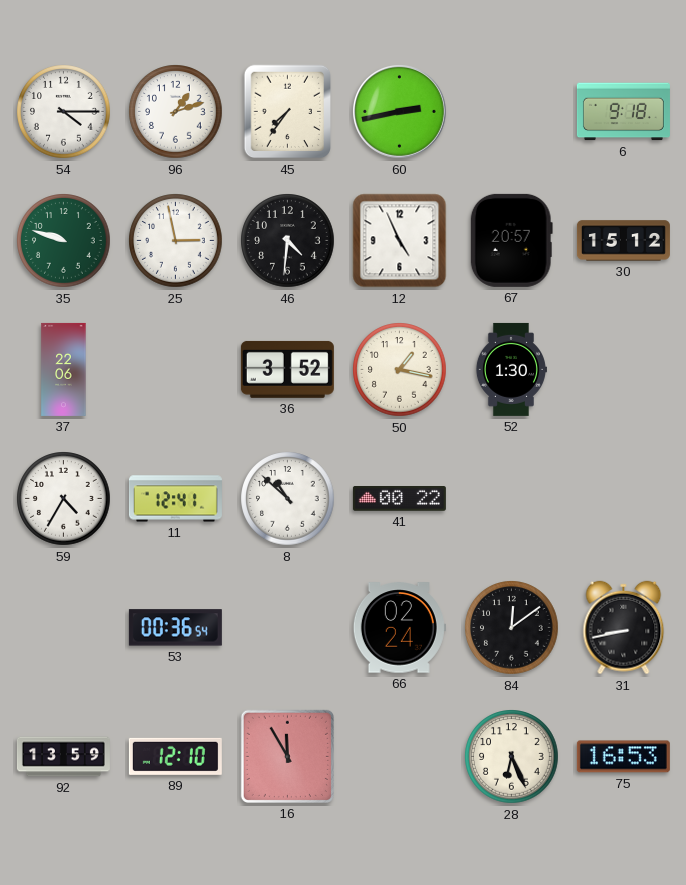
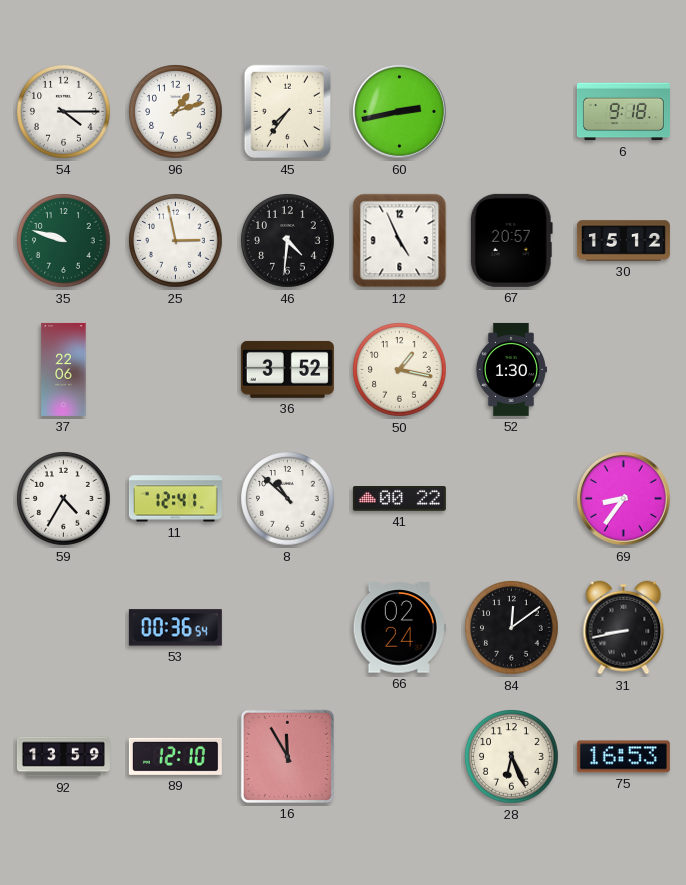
69: none -> 8:36 (623, 498)
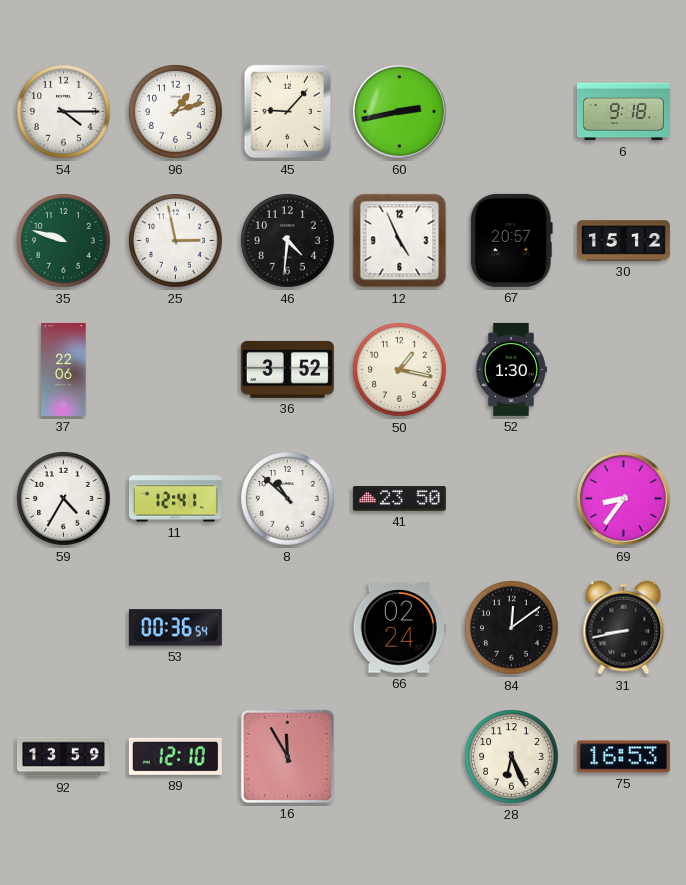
45: 7:36 -> 9:07 (288, 112)
41: 00:22 -> 23:50 (399, 499)
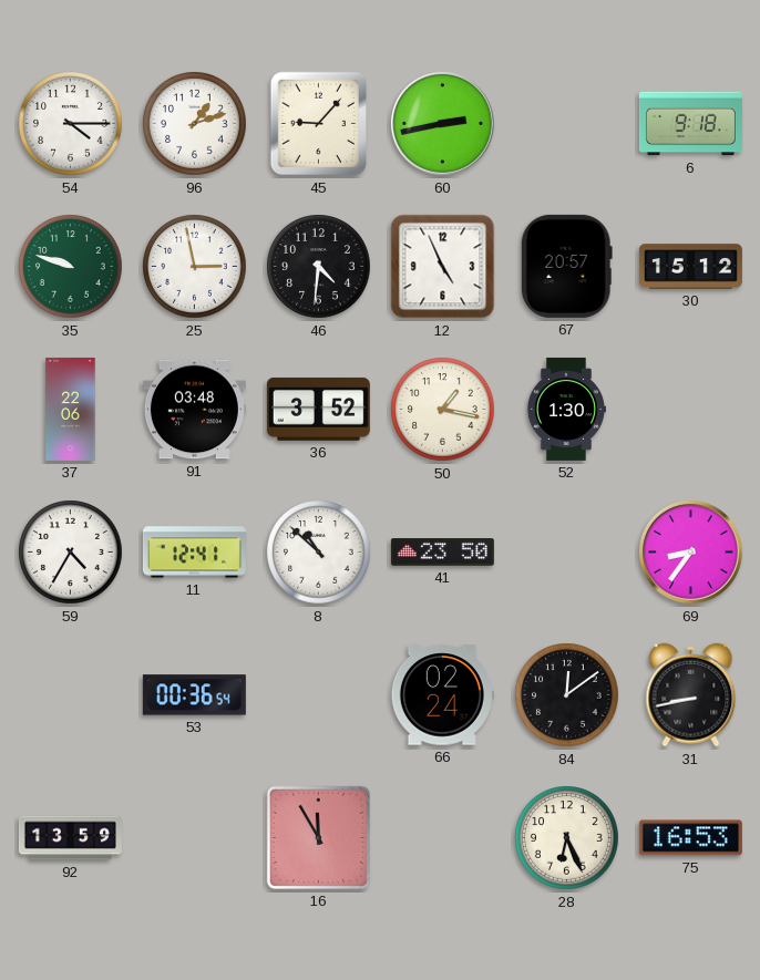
91: none -> 03:48 (194, 410)
89: 12:10 -> none (175, 756)
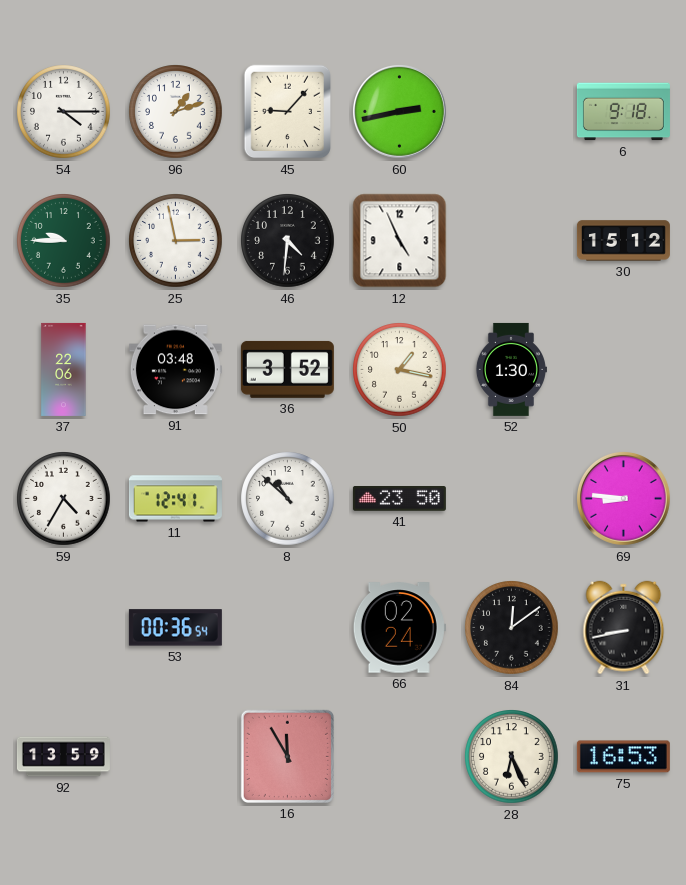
35: 9:48 -> 9:45 (64, 241)
67: 20:57 -> none (566, 266)
69: 8:36 -> 8:46 (623, 498)
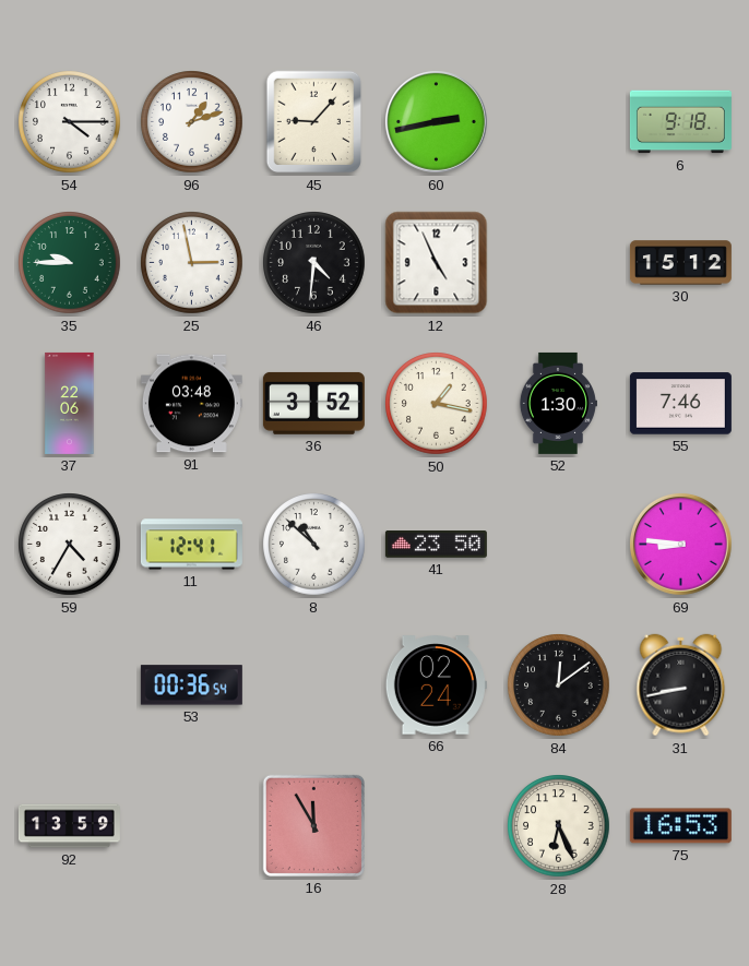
55: none -> 7:46 (680, 404)
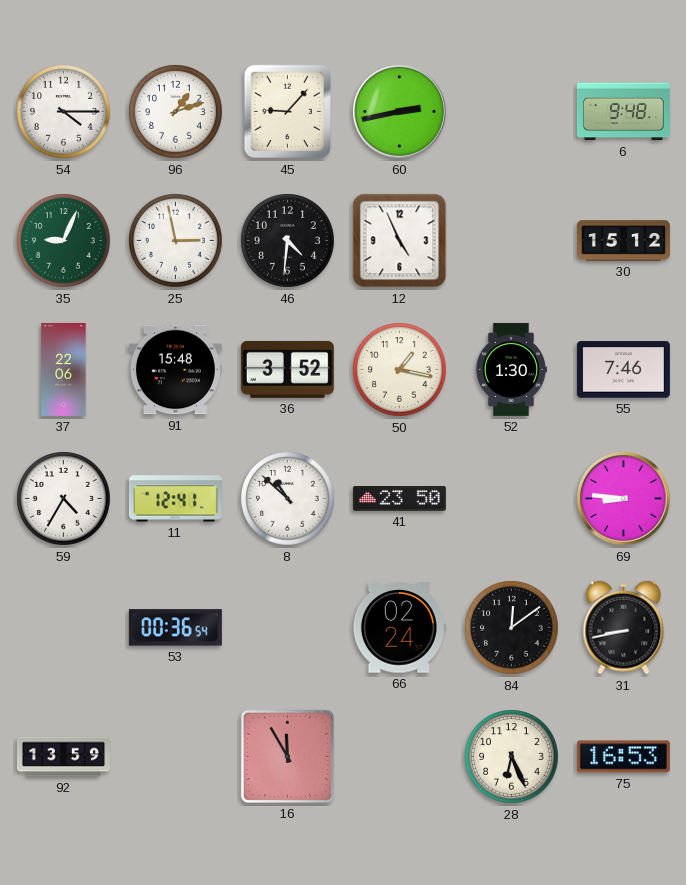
6: 9:18 -> 9:48 (623, 112)
35: 9:45 -> 9:04 (64, 241)
91: 03:48 -> 15:48 (175, 370)
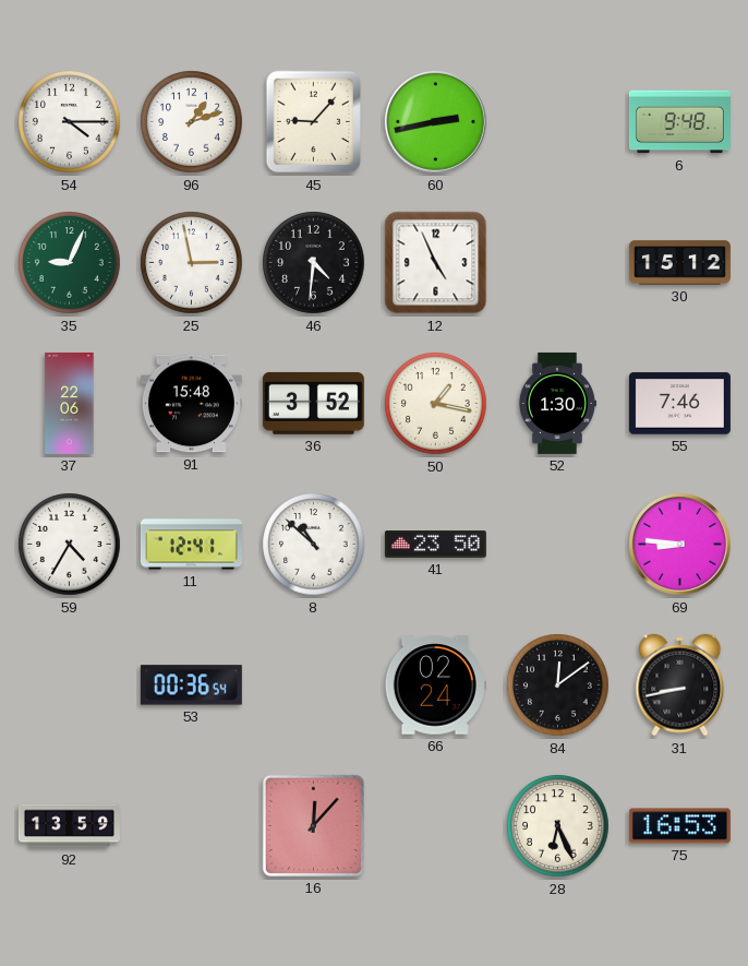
16: 11:55 -> 12:07 (313, 825)
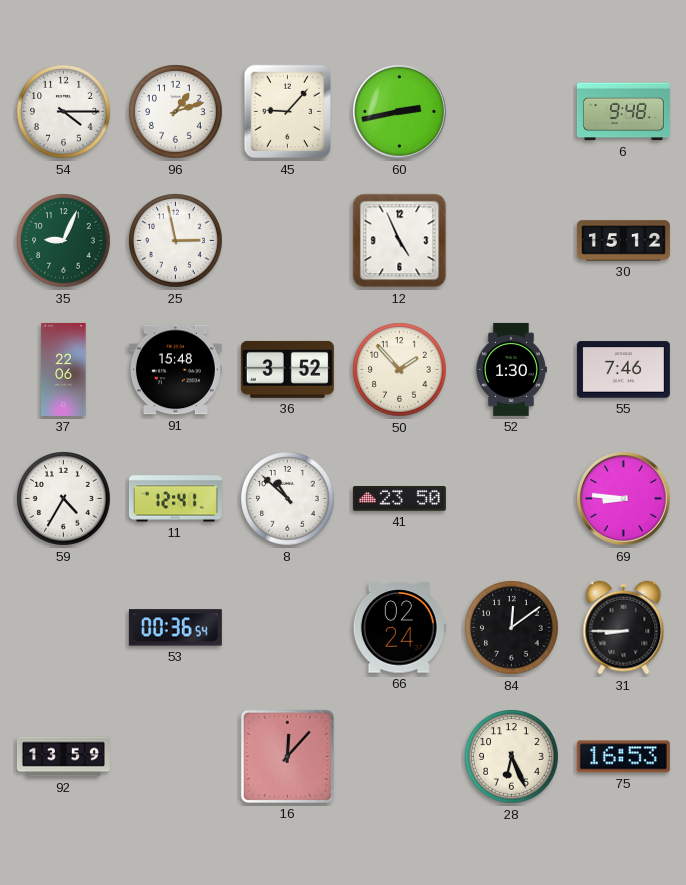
46: 4:31 -> none (314, 263)
50: 1:17 -> 1:53 (400, 370)
31: 8:43 -> 8:45 (624, 628)
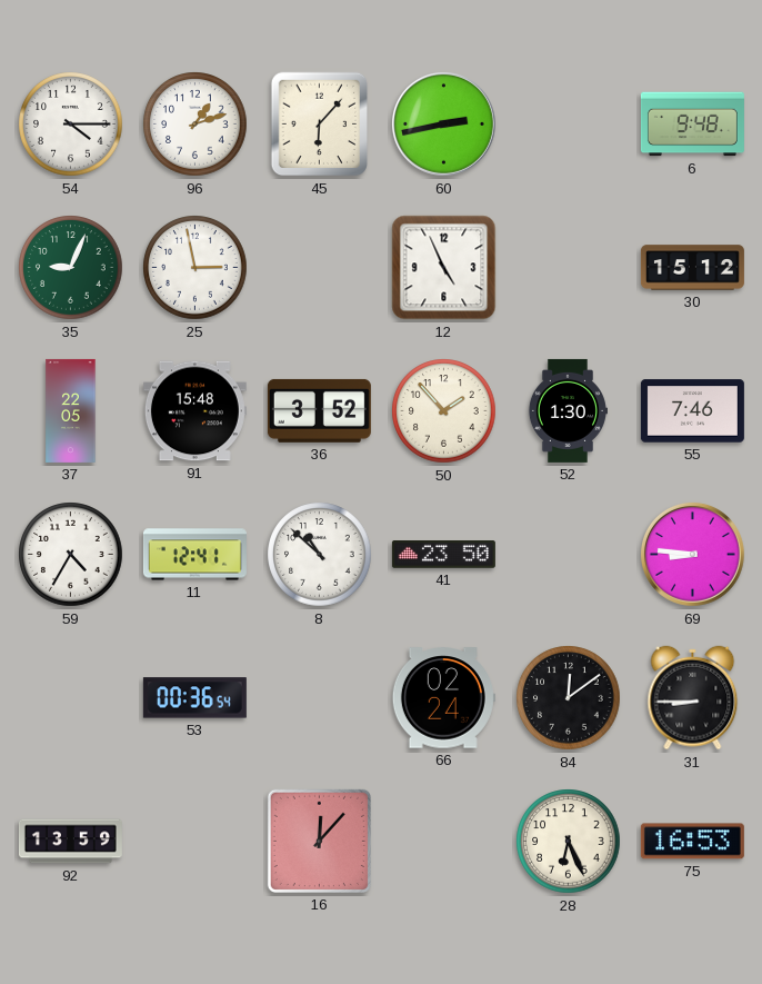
45: 9:07 -> 6:07 (320, 125)
37: 22:06 -> 22:05 (71, 410)
